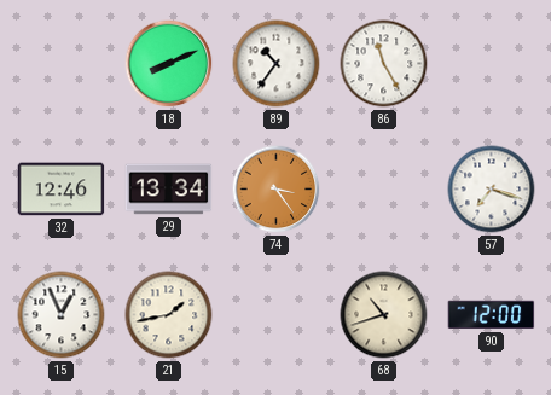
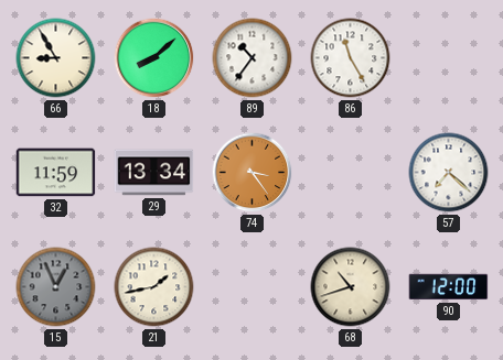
66: none -> 8:55 (56, 58)
18: 8:11 -> 8:08 (154, 58)
32: 12:46 -> 11:59 (56, 173)
57: 7:18 -> 7:22 (449, 173)
15 dial: white -> grey (56, 287)
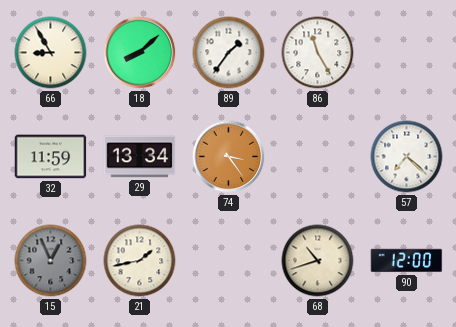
89: 10:36 -> 1:36 (229, 53)
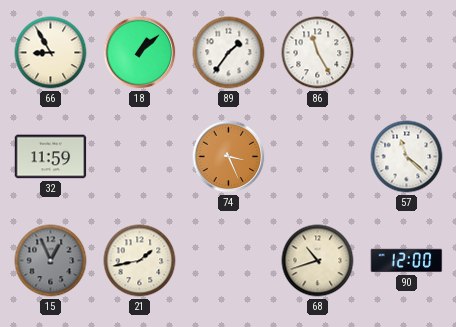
18: 8:08 -> 1:08 (140, 53)
29: 13:34 -> none (140, 157)
74: 3:24 -> 3:26 (229, 157)
57: 7:22 -> 11:22 (407, 157)
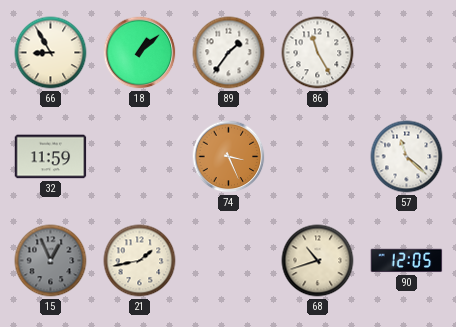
90: 12:00 -> 12:05 (407, 261)
